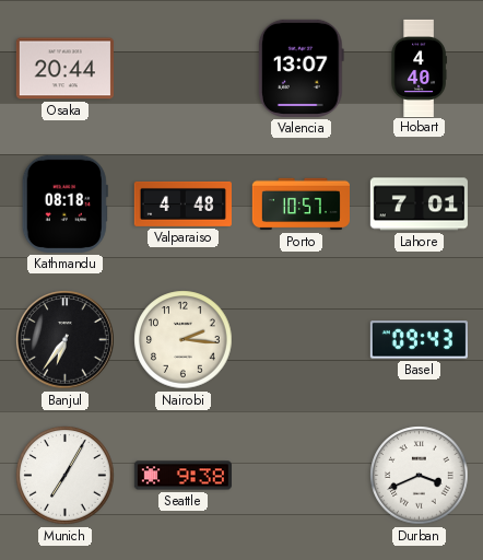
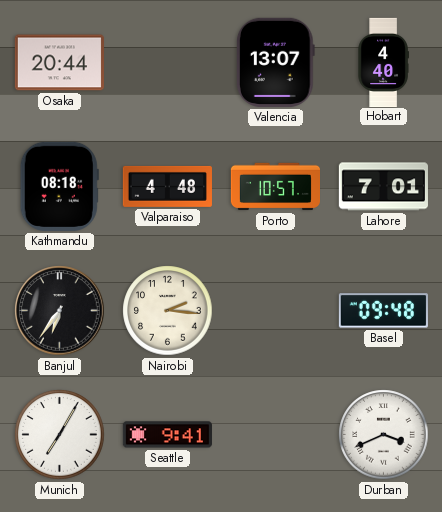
Basel: 09:43 -> 09:48 (383, 311)
Seattle: 9:38 -> 9:41 (167, 435)
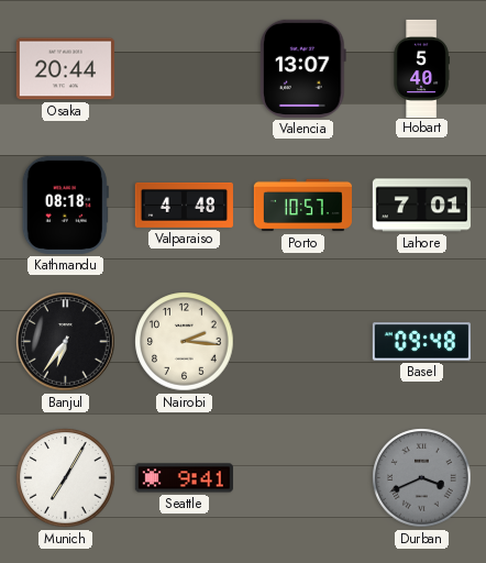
Hobart: 4:40 -> 5:40 (421, 68)
Durban dial: white -> grey (422, 478)
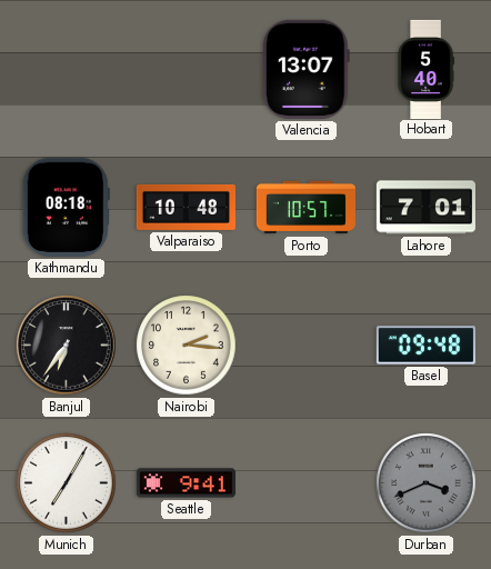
Osaka: 20:44 -> none (65, 69)
Valparaiso: 4:48 -> 10:48 (186, 207)
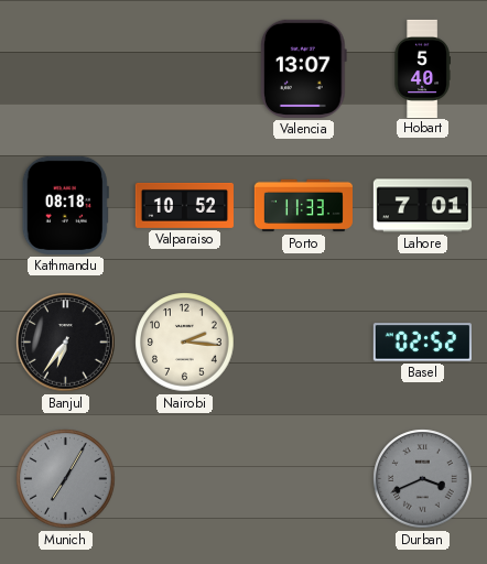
Valparaiso: 10:48 -> 10:52 (184, 205)
Porto: 10:57 -> 11:33 (303, 206)
Basel: 09:48 -> 02:52 (422, 343)
Munich dial: white -> grey (66, 479)
Seattle: 9:41 -> none (186, 483)
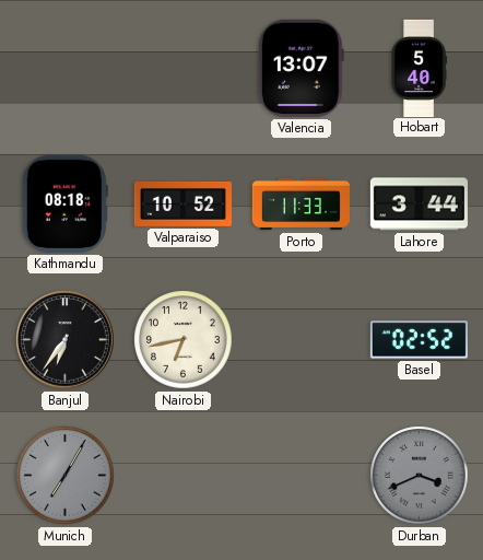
Lahore: 7:01 -> 3:44 (419, 205)
Nairobi: 2:16 -> 6:43 (184, 340)
